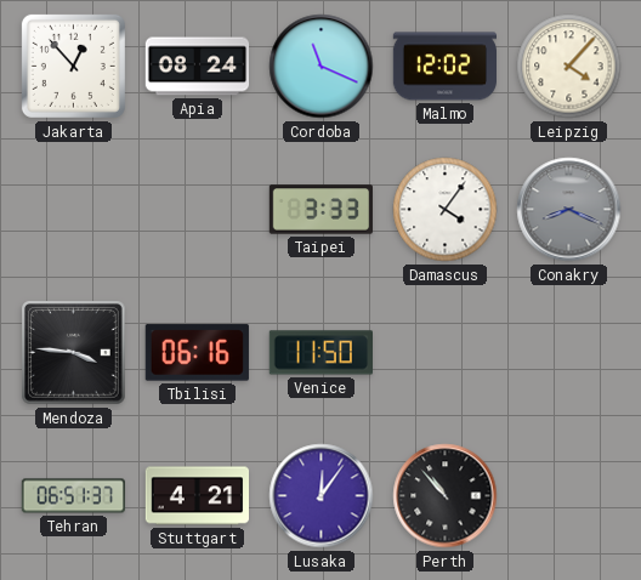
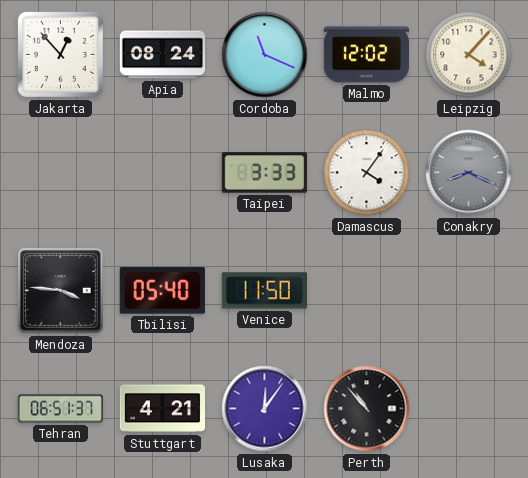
Tbilisi: 06:16 -> 05:40 (162, 291)
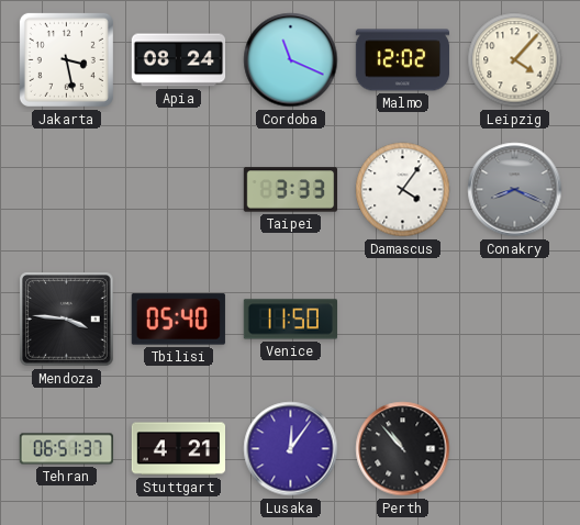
Jakarta: 12:53 -> 3:28 (66, 59)
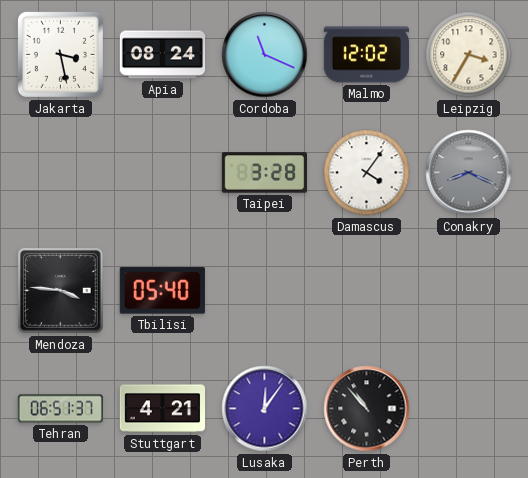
Leipzig: 4:07 -> 3:35 (469, 55)
Taipei: 3:33 -> 3:28 (264, 173)
Venice: 11:50 -> none (290, 320)
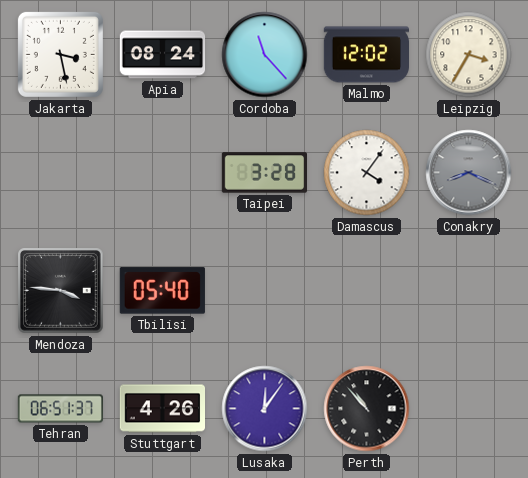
Cordoba: 11:19 -> 11:23 (265, 55)
Stuttgart: 4:21 -> 4:26 (162, 409)
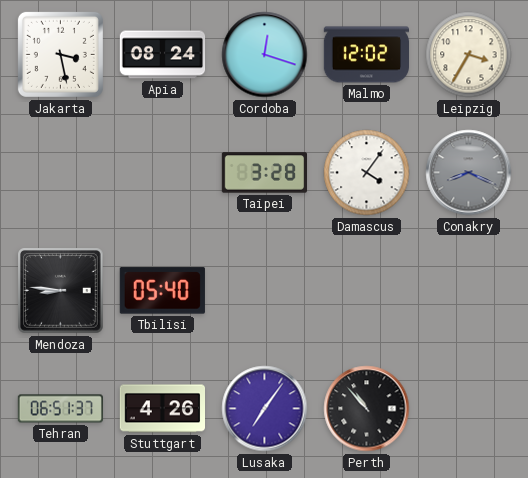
Cordoba: 11:23 -> 12:18 (265, 55)
Mendoza: 3:46 -> 8:46 (61, 291)
Lusaka: 12:06 -> 7:06 (265, 409)
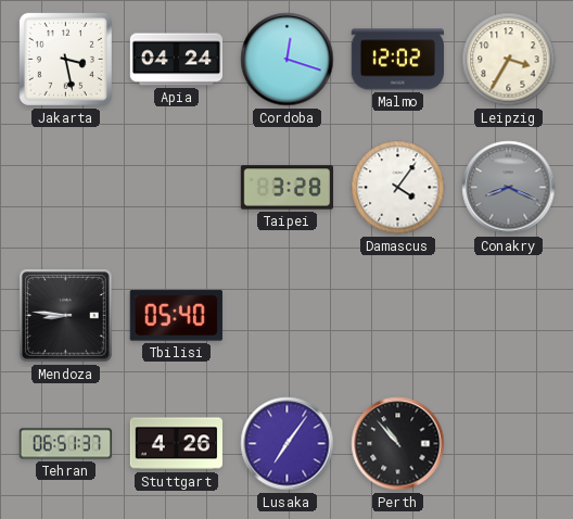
Apia: 08:24 -> 04:24 (177, 60)
